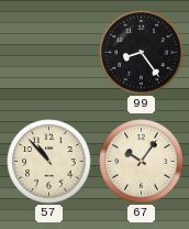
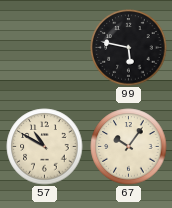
99: 8:24 -> 5:47 (129, 48)
57: 10:53 -> 10:50 (45, 147)
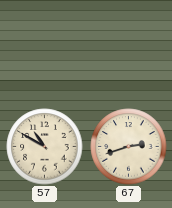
99: 5:47 -> none (129, 48)
67: 10:06 -> 2:42 (129, 147)
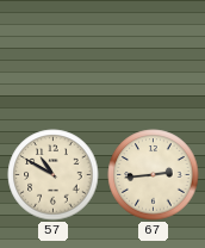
67: 2:42 -> 2:44 (154, 175)
